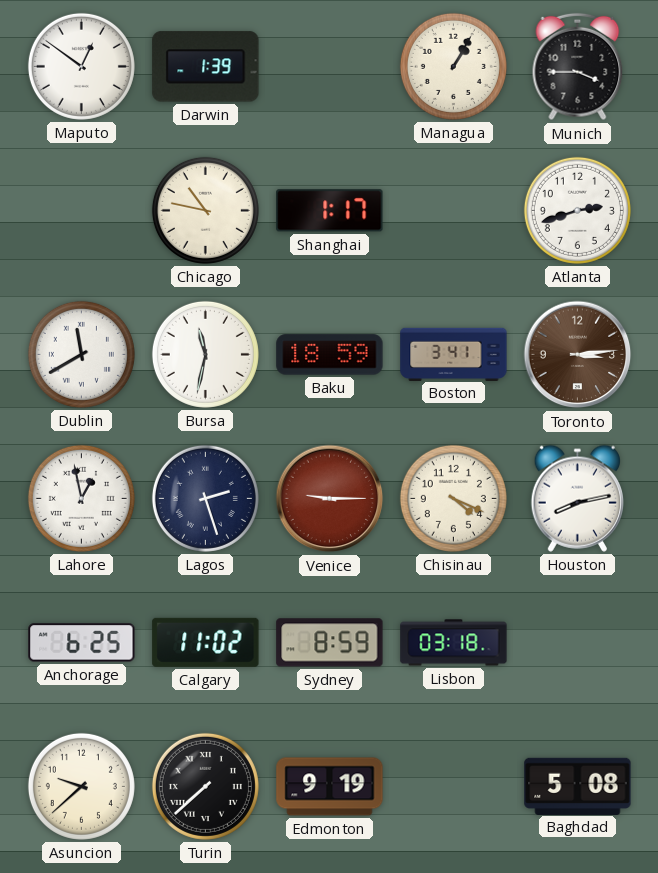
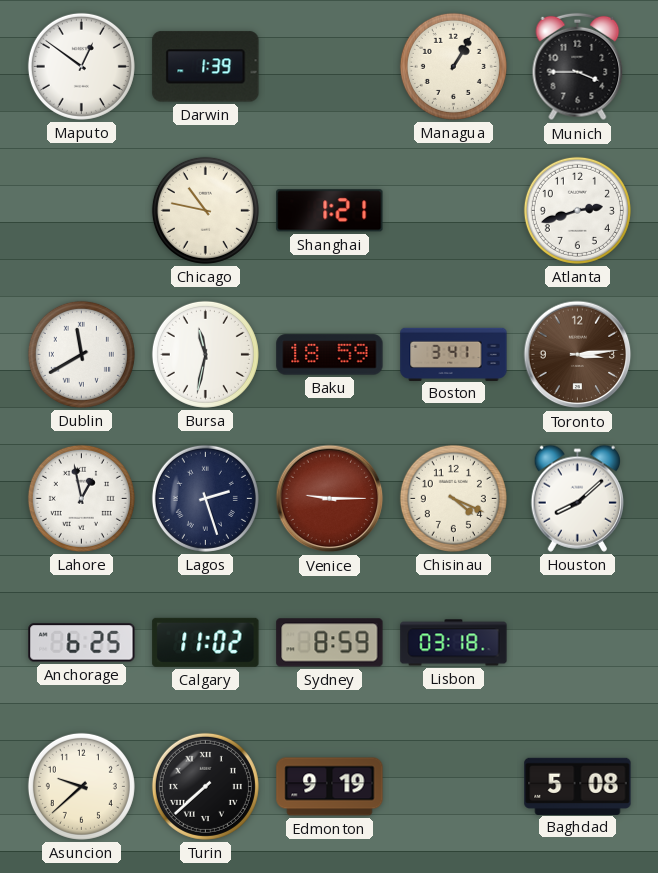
Shanghai: 1:17 -> 1:21 (330, 211)
Houston: 8:13 -> 8:08 (577, 498)
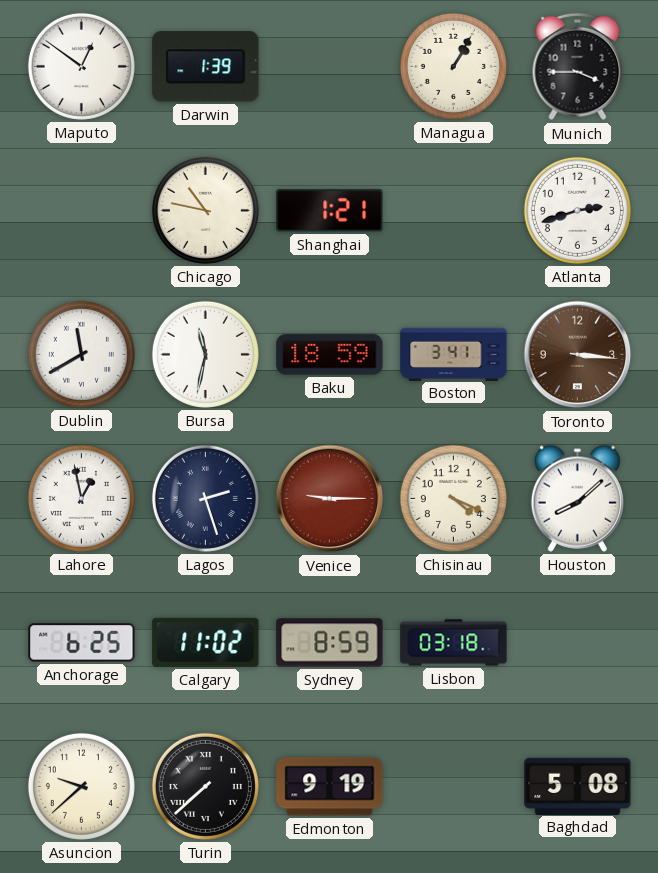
Toronto: 3:14 -> 3:16 (578, 355)
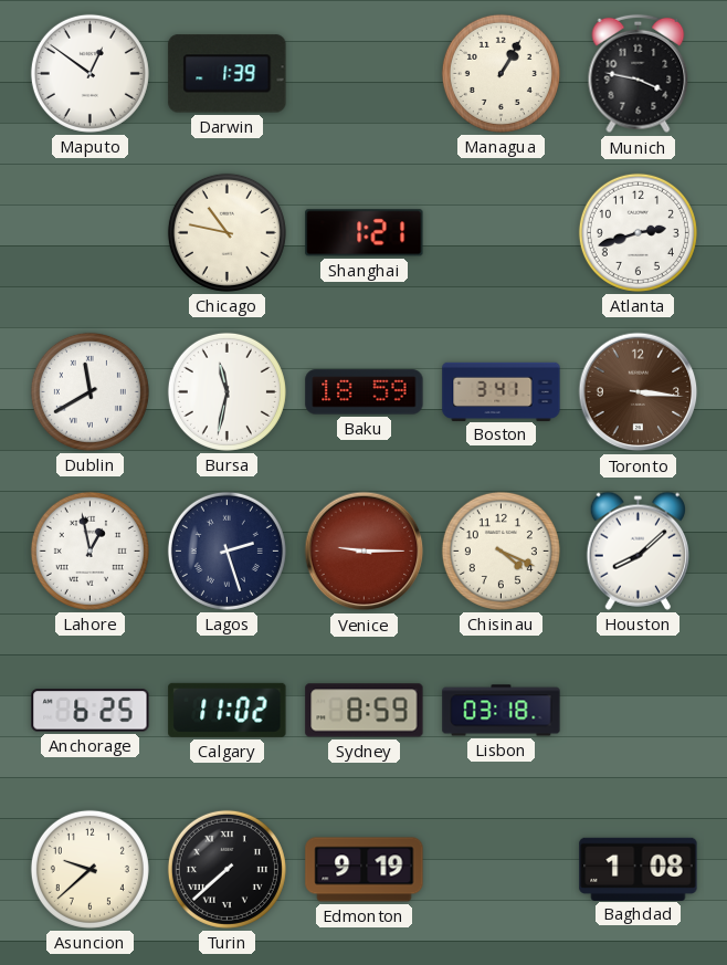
Munich: 3:45 -> 3:47 (639, 74)
Baghdad: 5:08 -> 1:08 (639, 869)
